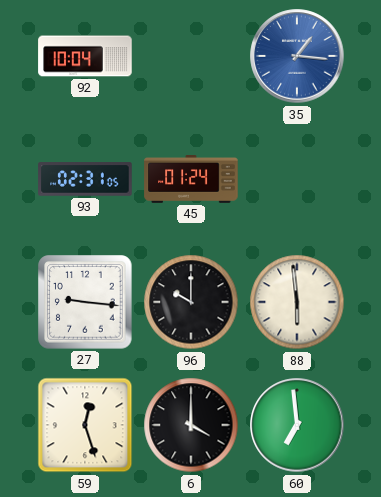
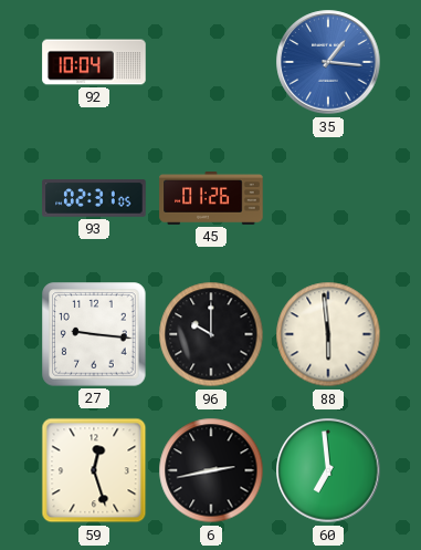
45: 01:24 -> 01:26 (211, 199)
6: 4:00 -> 2:43 (211, 470)
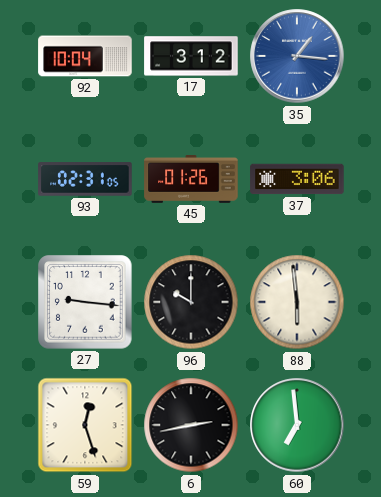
17: none -> 3:12 (191, 56)
37: none -> 3:06 (297, 179)
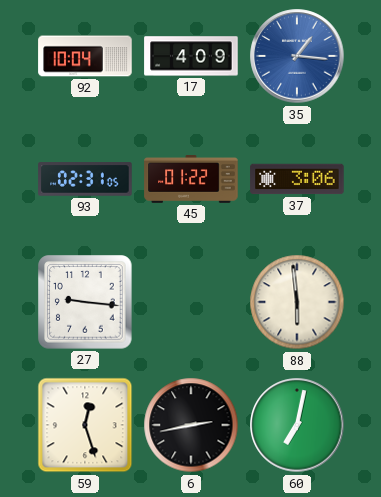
17: 3:12 -> 4:09 (191, 56)
45: 01:26 -> 01:22 (191, 180)
96: 10:00 -> none (191, 302)
60: 6:59 -> 7:02 (297, 425)
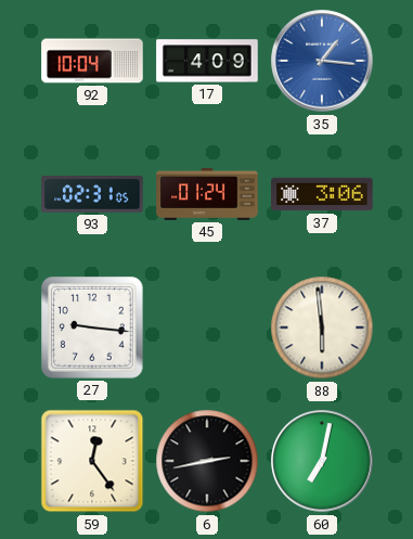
45: 01:22 -> 01:24 (207, 195)
59: 12:27 -> 12:24 (92, 461)
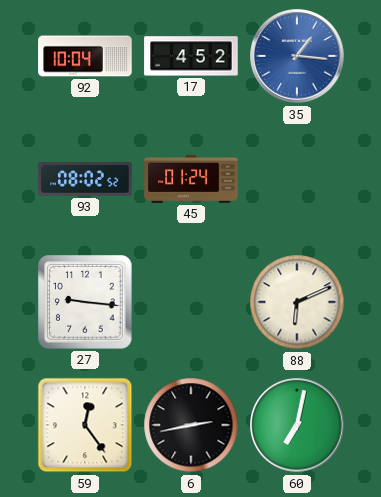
17: 4:09 -> 4:52 (191, 56)
93: 02:31 -> 08:02 (85, 179)
37: 3:06 -> none (322, 194)
88: 5:59 -> 6:11 (297, 302)
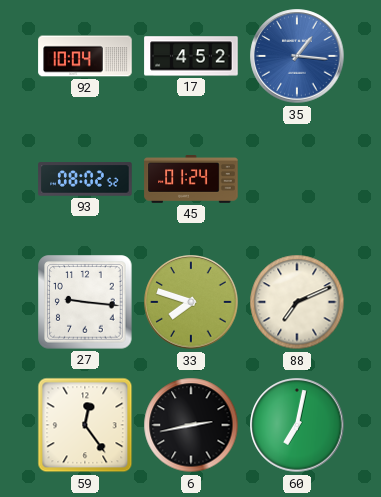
33: none -> 7:48 (191, 302)
88: 6:11 -> 7:11 (297, 302)
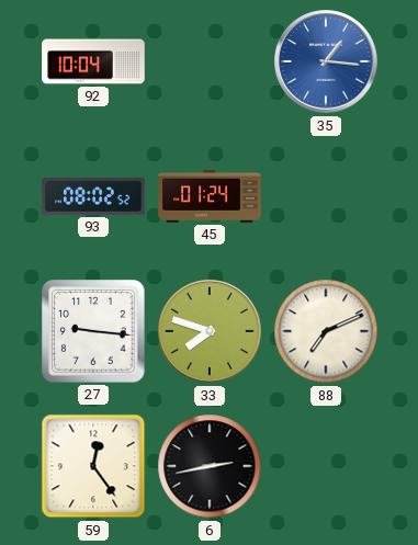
17: 4:52 -> none (191, 56)
60: 7:02 -> none (297, 425)
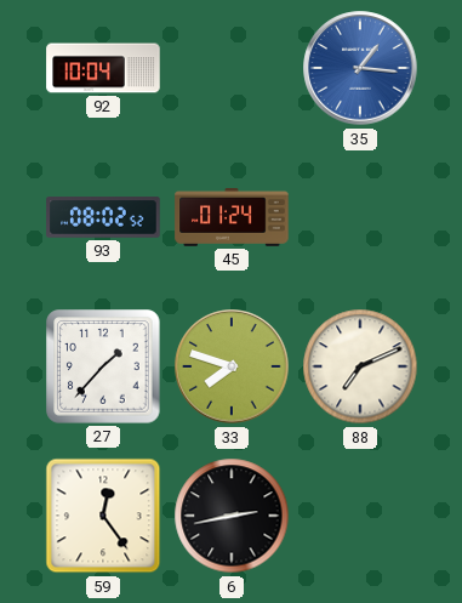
27: 9:16 -> 1:37 (103, 366)
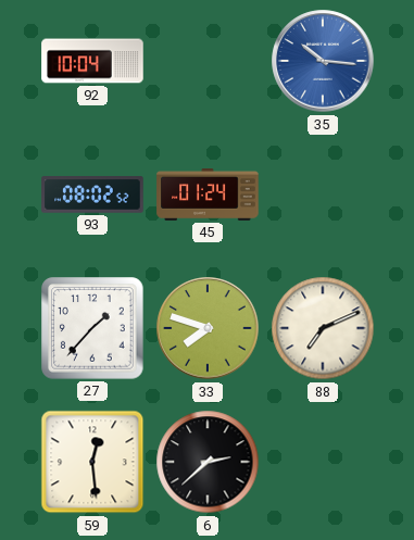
35: 1:16 -> 10:16 (323, 61)
59: 12:24 -> 12:29 (92, 462)
6: 2:43 -> 2:38 (208, 462)
